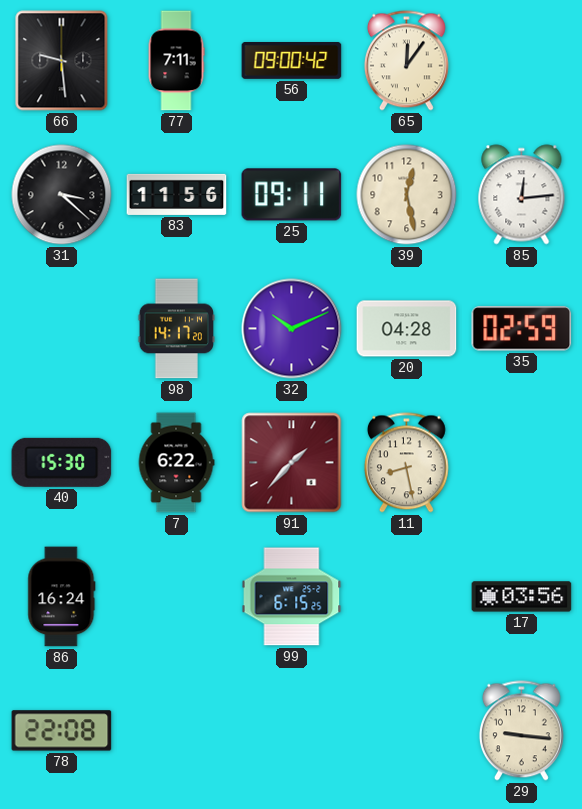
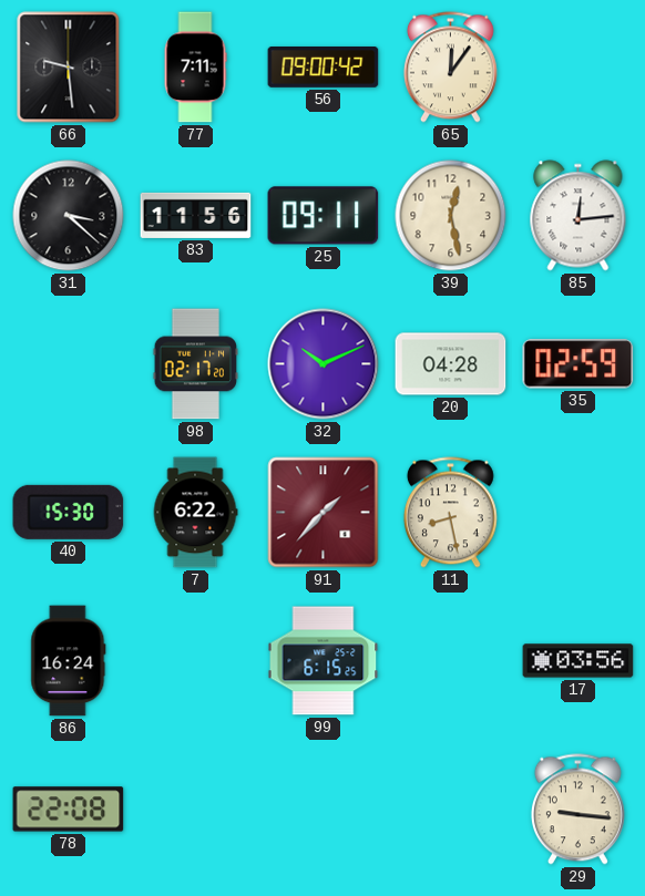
98: 14:17 -> 02:17 (196, 364)
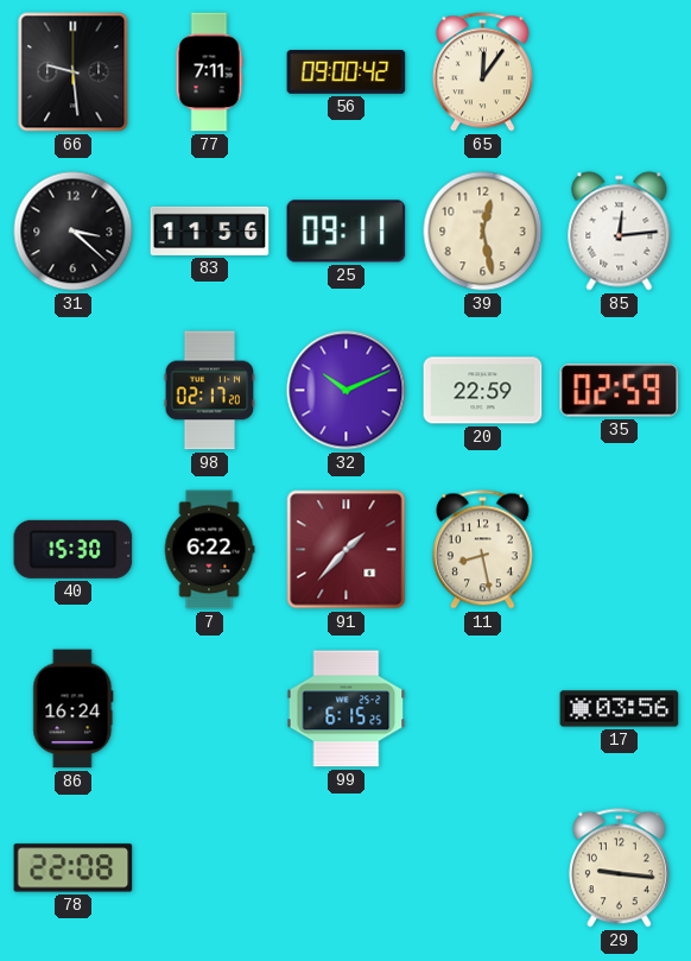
20: 04:28 -> 22:59 (483, 391)
